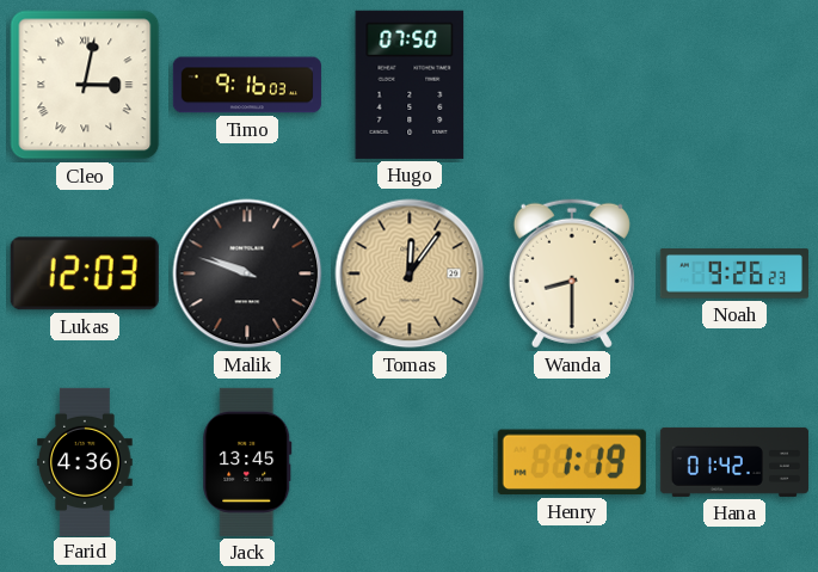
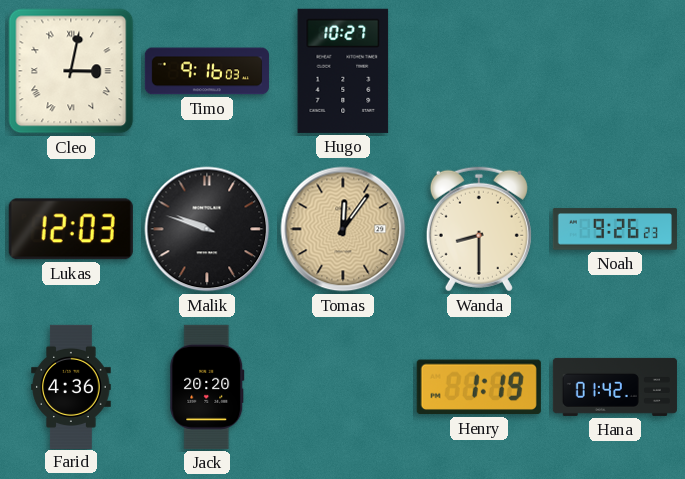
Hugo: 07:50 -> 10:27 (343, 71)
Jack: 13:45 -> 20:20 (207, 387)
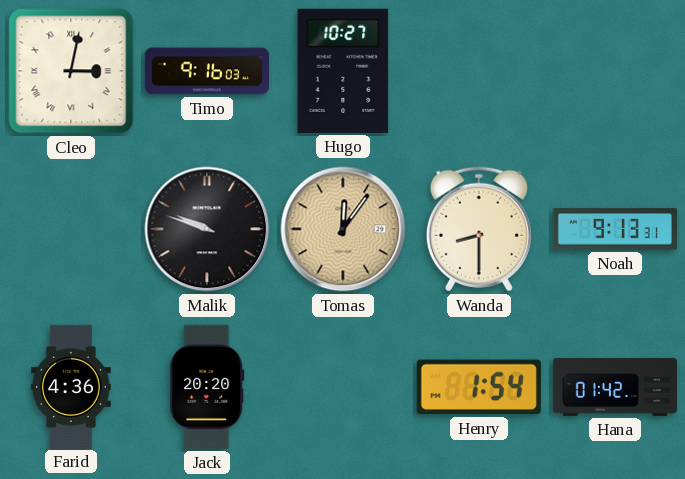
Lukas: 12:03 -> none (71, 229)
Noah: 9:26 -> 9:13 (615, 229)
Henry: 1:19 -> 1:54 (479, 387)
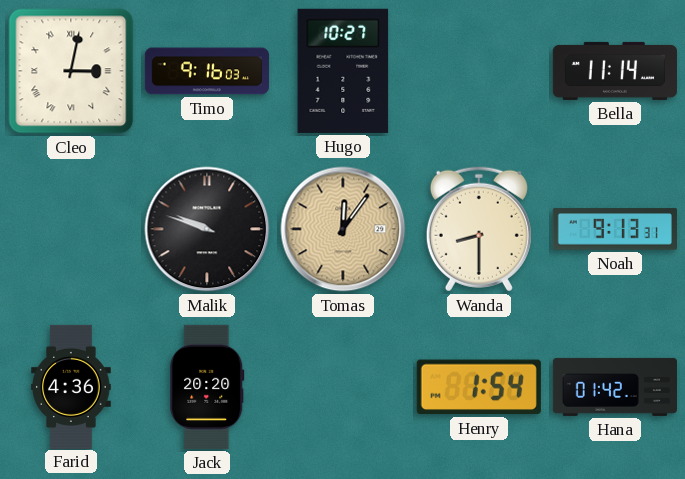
Bella: none -> 11:14 (615, 71)
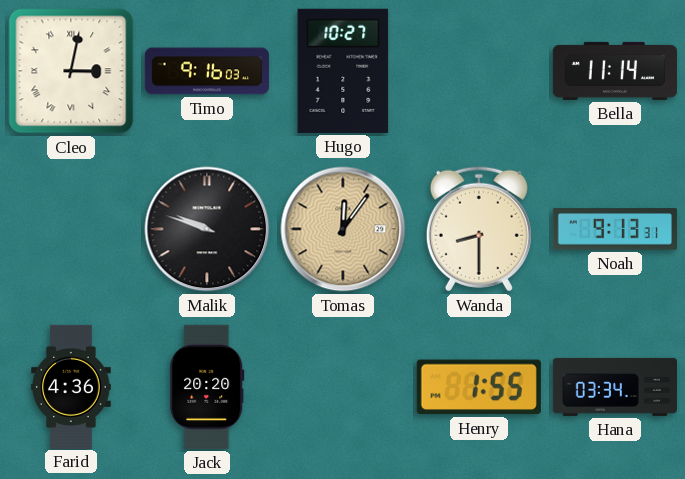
Henry: 1:54 -> 1:55 (479, 387)
Hana: 01:42 -> 03:34 (615, 387)
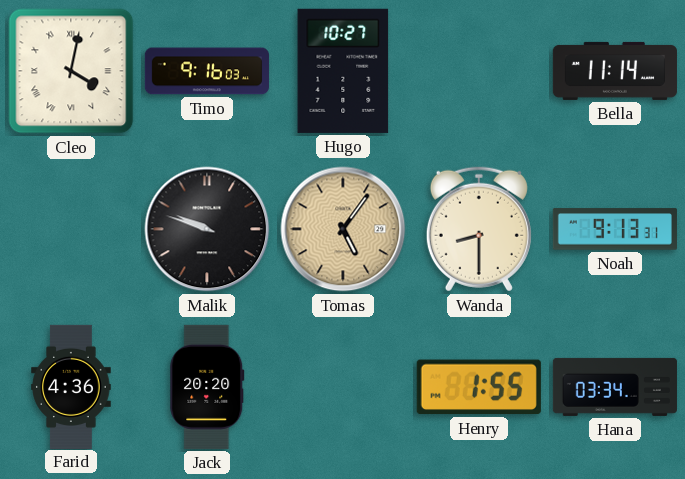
Cleo: 3:02 -> 4:02 (71, 71)
Tomas: 12:06 -> 5:06 (343, 229)
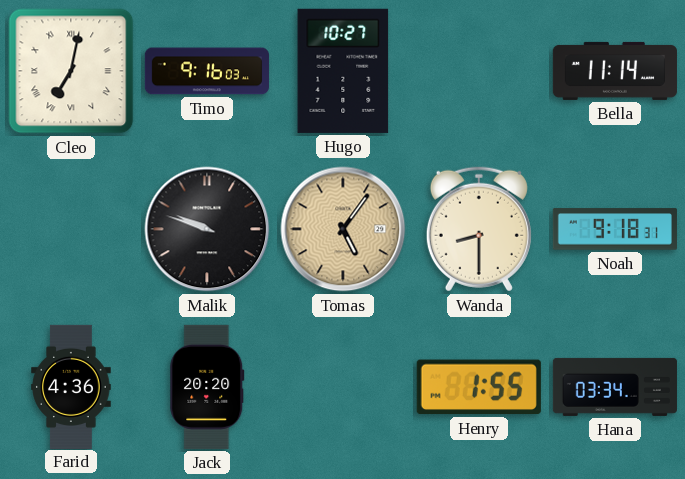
Cleo: 4:02 -> 7:02 (71, 71)
Noah: 9:13 -> 9:18 (615, 229)
